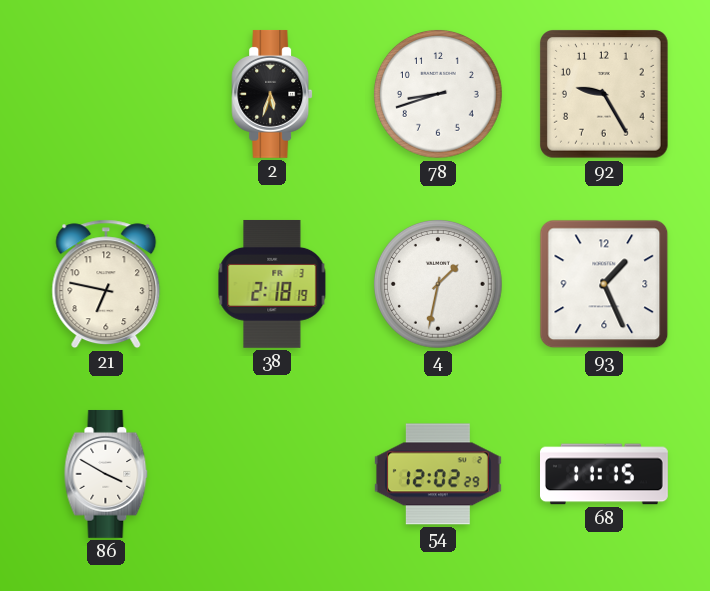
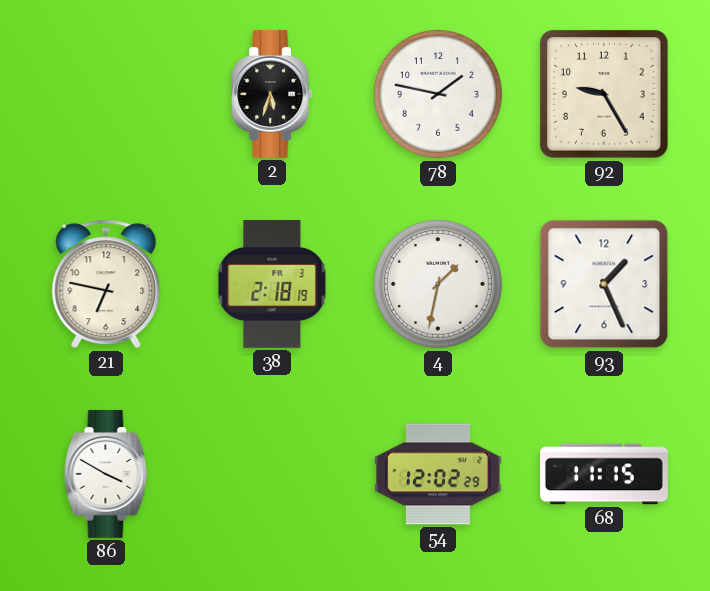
78: 8:42 -> 1:47 (438, 94)
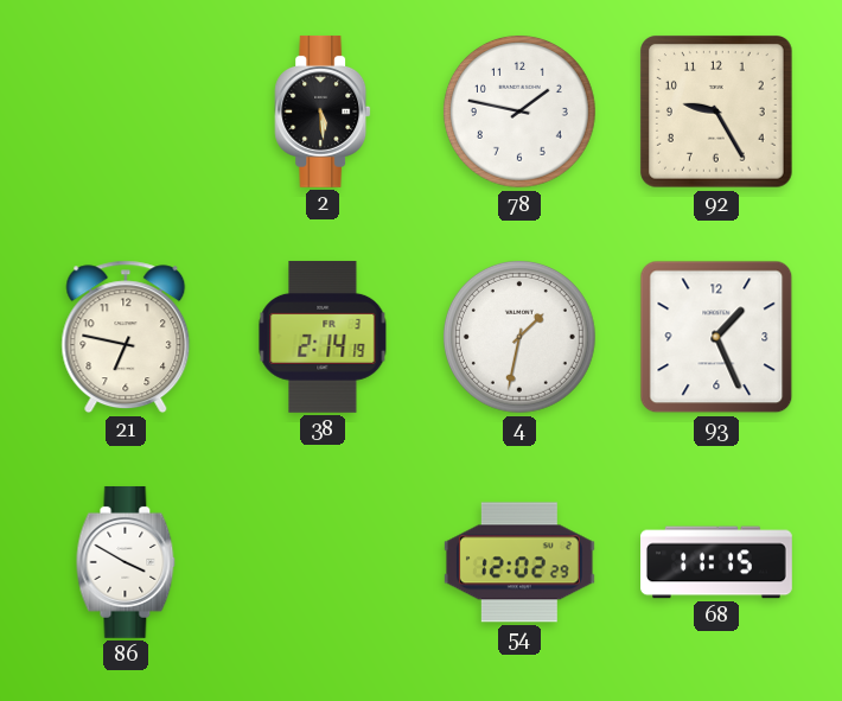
2: 5:33 -> 5:29 (323, 111)
38: 2:18 -> 2:14 (323, 337)
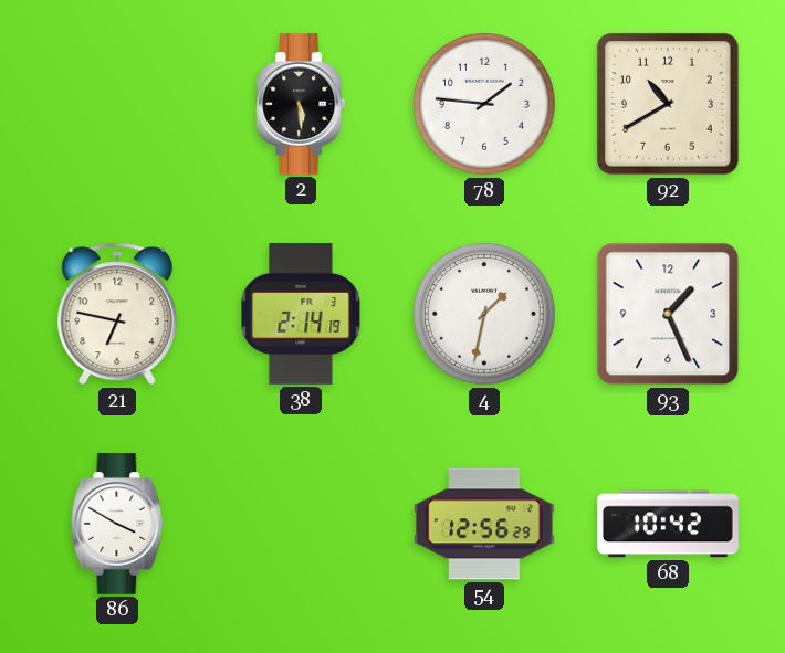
78: 1:47 -> 1:46 (484, 104)
92: 9:25 -> 10:40 (669, 105)
54: 12:02 -> 12:56 (484, 524)
68: 11:15 -> 10:42 (669, 524)
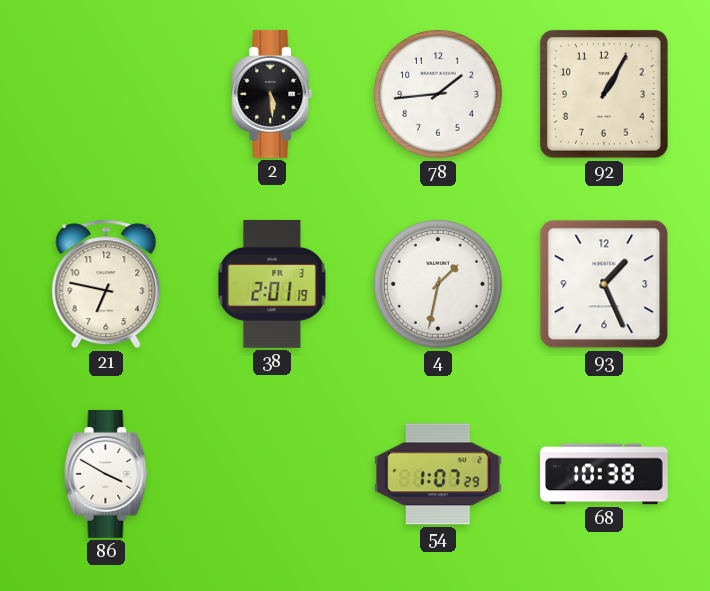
78: 1:46 -> 1:44 (438, 94)
92: 10:40 -> 1:05 (605, 95)
38: 2:14 -> 2:01 (272, 284)
54: 12:56 -> 1:07 (438, 474)
68: 10:42 -> 10:38 (605, 474)
